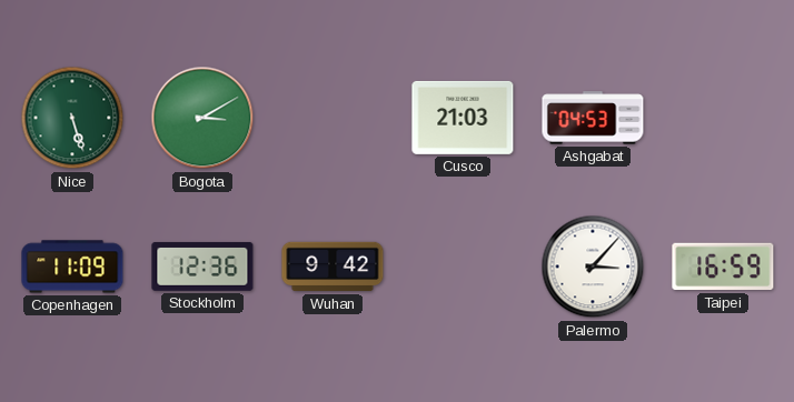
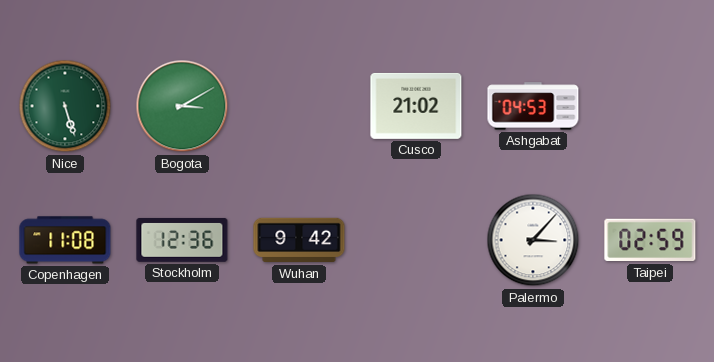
Cusco: 21:03 -> 21:02 (416, 106)
Copenhagen: 11:09 -> 11:08 (65, 240)
Taipei: 16:59 -> 02:59 (650, 240)
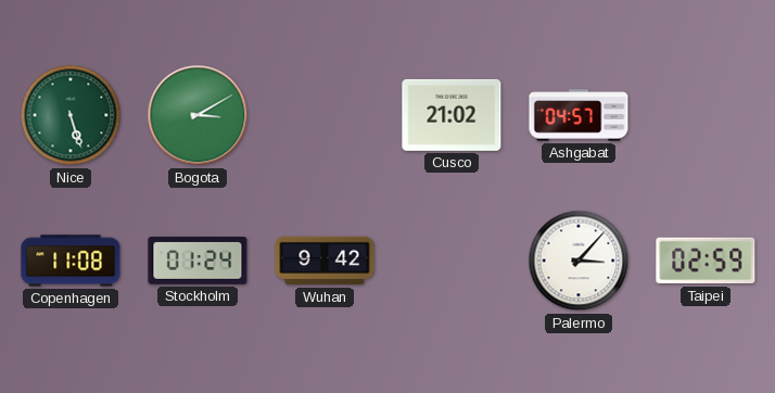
Ashgabat: 04:53 -> 04:57 (579, 115)
Stockholm: 12:36 -> 01:24 (198, 261)
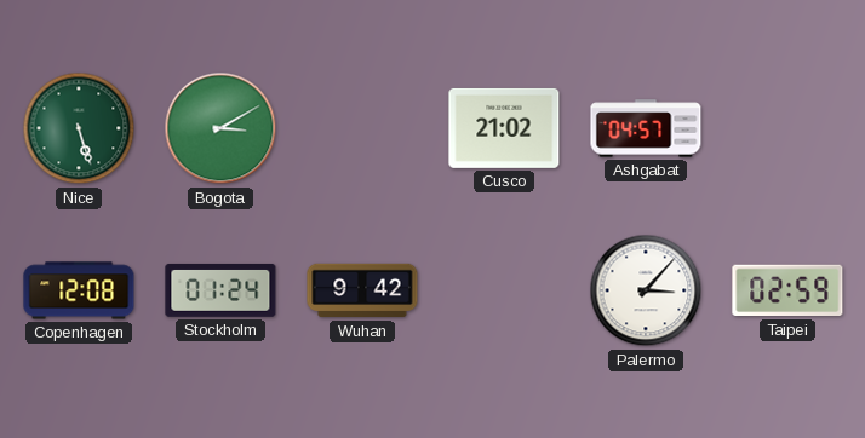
Copenhagen: 11:08 -> 12:08 (79, 290)
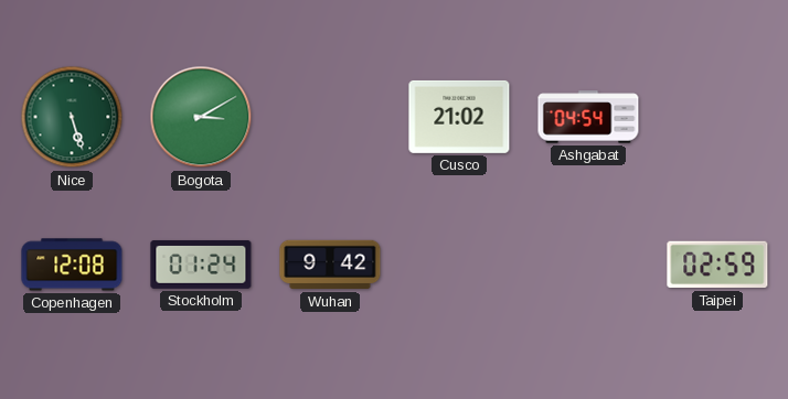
Ashgabat: 04:57 -> 04:54 (588, 117)
Palermo: 3:07 -> none (646, 290)
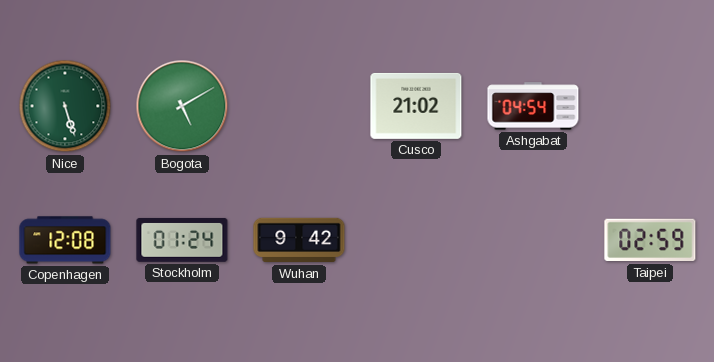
Bogota: 3:10 -> 5:10 (182, 106)
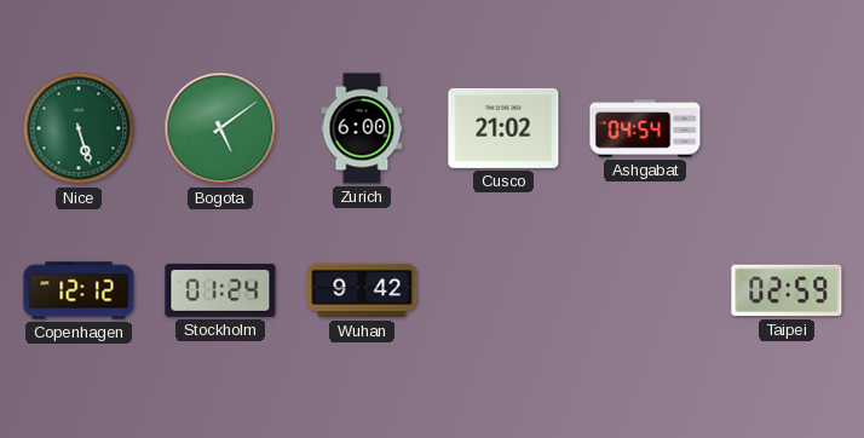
Bogota: 5:10 -> 5:09 (220, 128)
Zurich: none -> 6:00 (362, 128)
Copenhagen: 12:08 -> 12:12 (79, 290)
